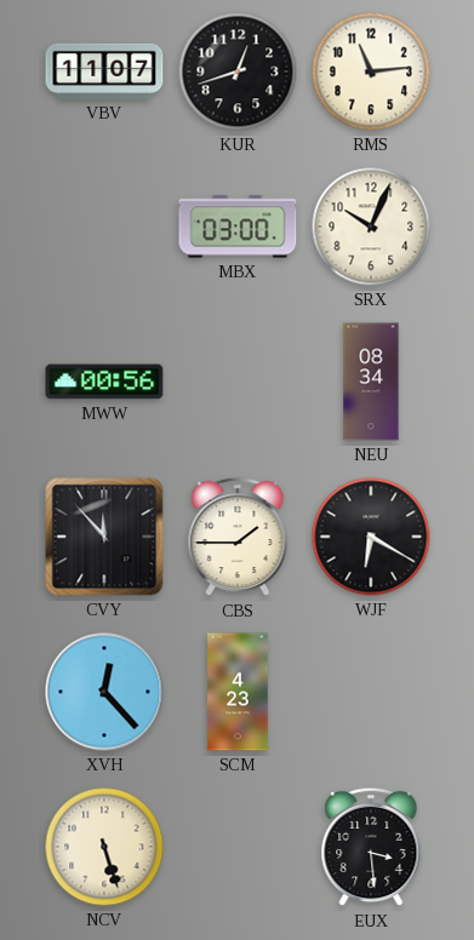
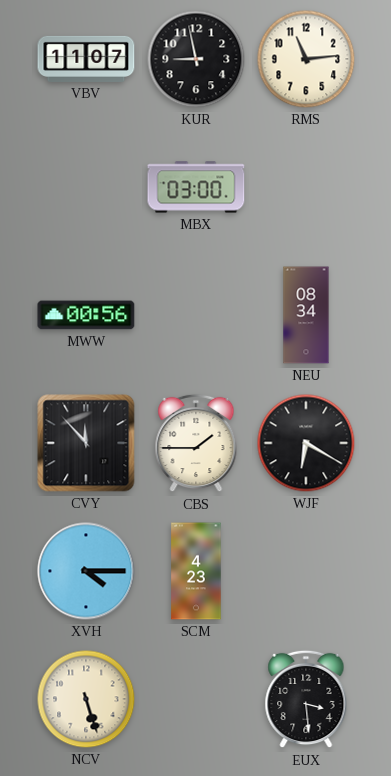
KUR: 12:42 -> 8:58 (196, 59)
SRX: 10:04 -> none (371, 227)
XVH: 12:23 -> 4:15 (86, 571)
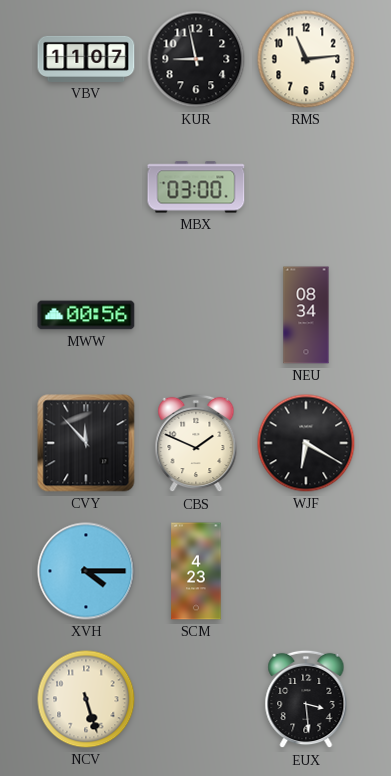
CBS: 1:45 -> 1:49 (196, 443)
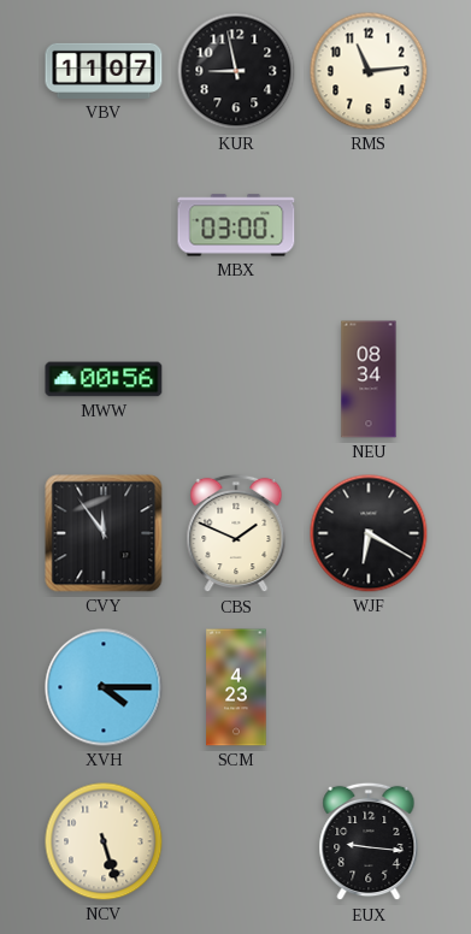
CVY: 11:53 -> 11:54 (104, 533)
EUX: 3:29 -> 9:16 (369, 841)
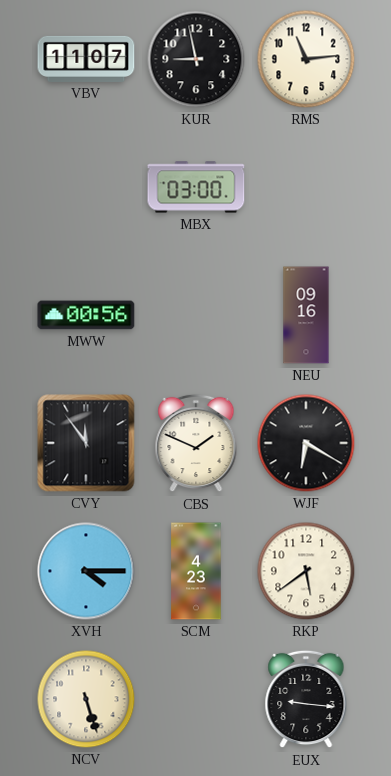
NEU: 08:34 -> 09:16 (306, 315)
RKP: none -> 5:39 (306, 571)
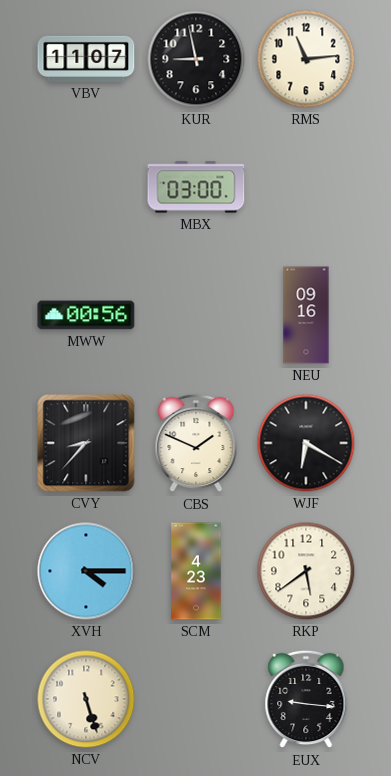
CVY: 11:54 -> 8:37 (86, 443)
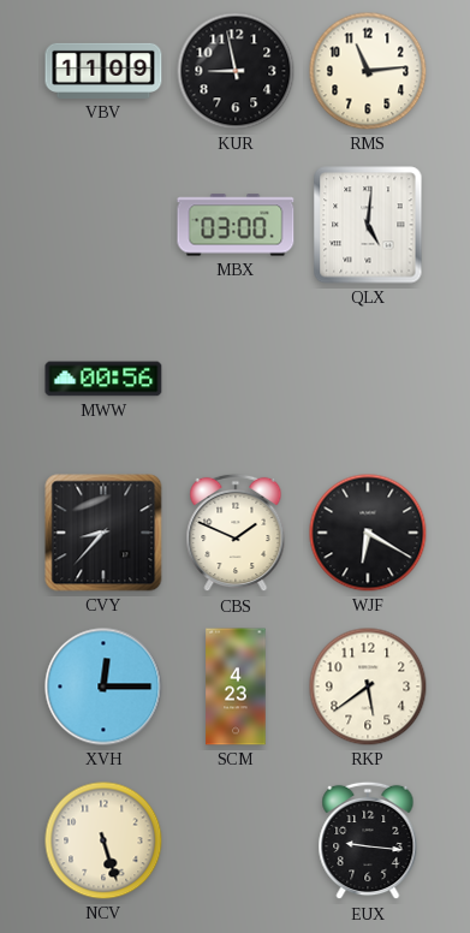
VBV: 11:07 -> 11:09 (103, 71)
QLX: none -> 5:01 (368, 225)
NEU: 09:16 -> none (306, 315)
XVH: 4:15 -> 12:15 (103, 687)
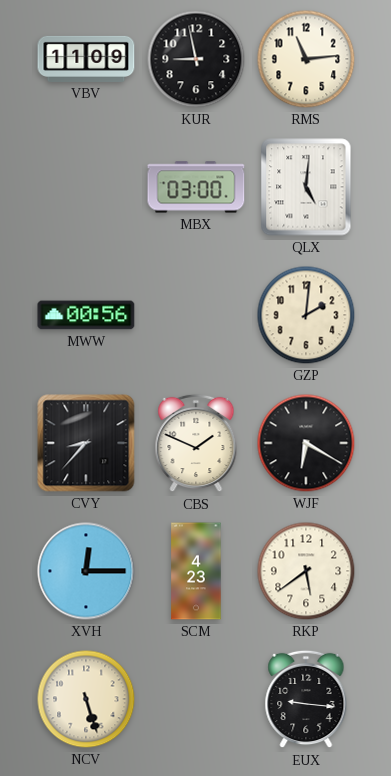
GZP: none -> 2:01 (306, 315)
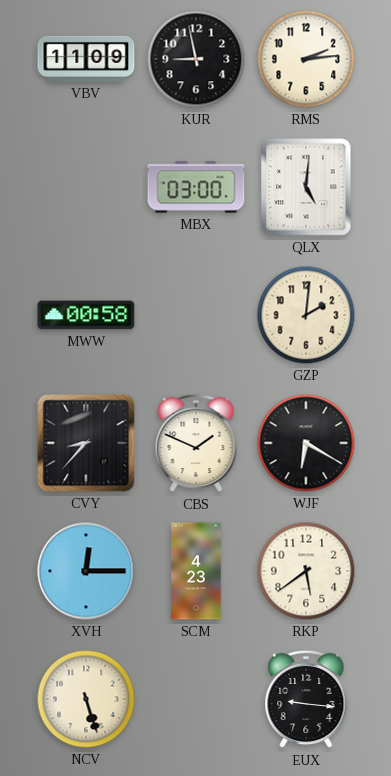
RMS: 11:14 -> 2:14 (306, 59)
MWW: 00:56 -> 00:58 (86, 315)
